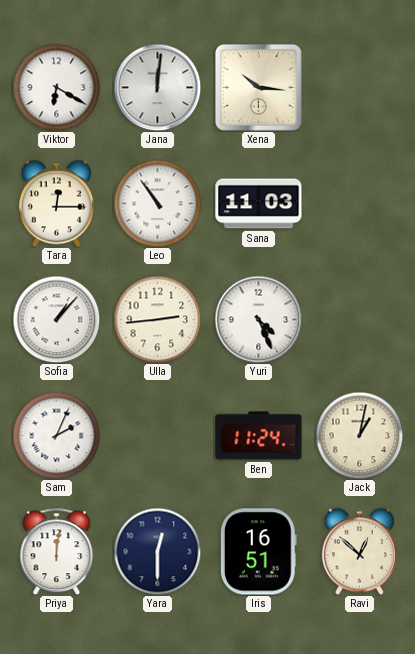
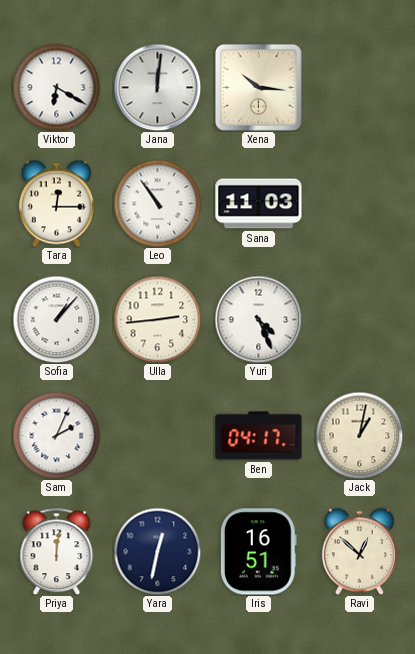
Ben: 11:24 -> 04:17 (259, 436)
Yara: 12:30 -> 12:32 (157, 551)
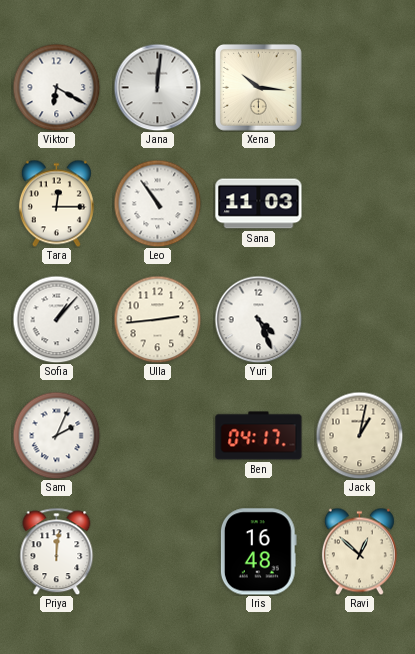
Yara: 12:32 -> none (157, 551)
Iris: 16:51 -> 16:48 (258, 552)
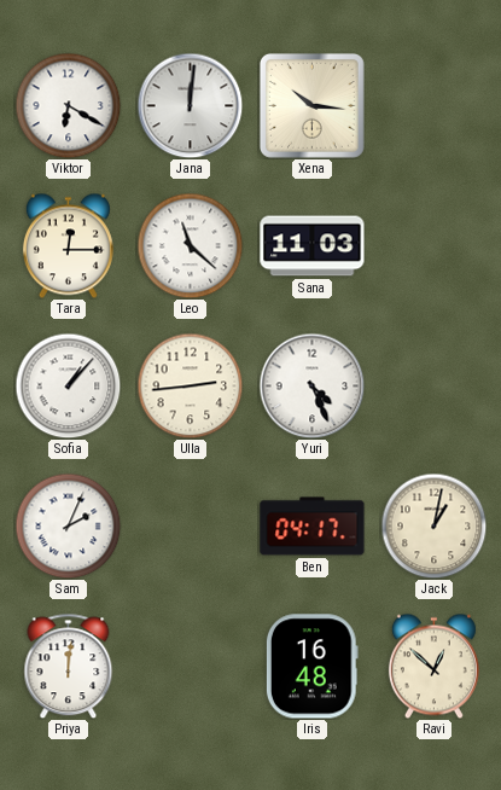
Leo: 10:54 -> 11:22 (190, 245)
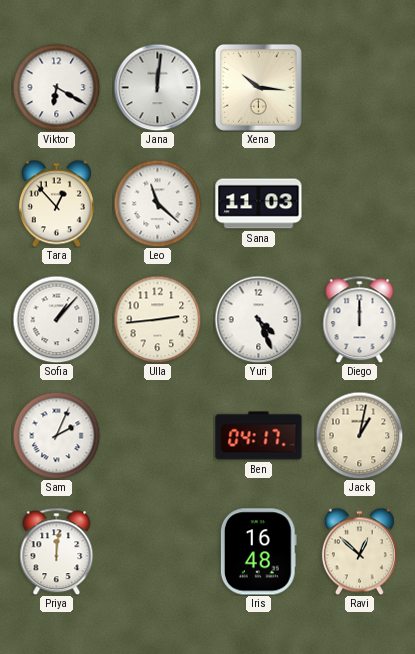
Tara: 12:15 -> 12:53 (56, 203)
Diego: none -> 12:00 (360, 319)
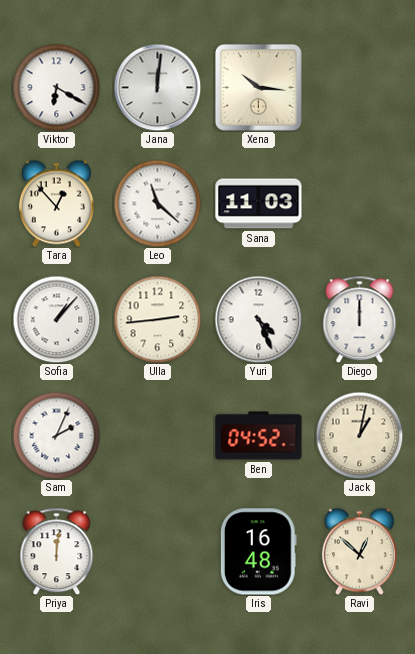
Ben: 04:17 -> 04:52 (259, 436)
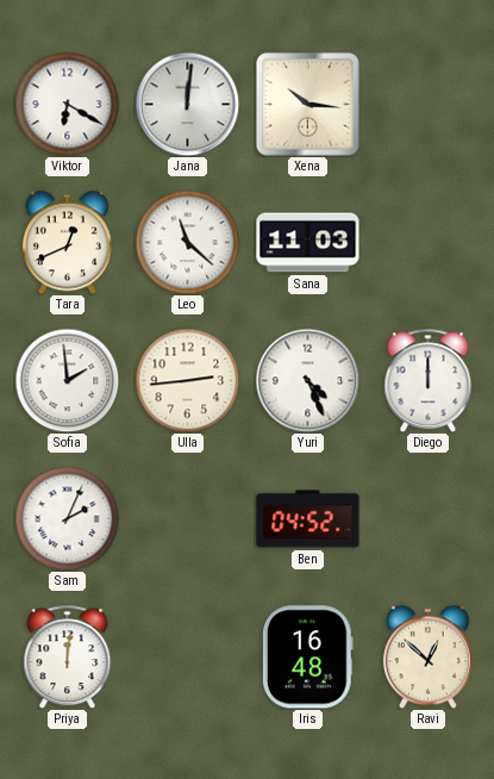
Tara: 12:53 -> 12:41 (67, 242)
Sofia: 1:07 -> 1:59 (67, 380)
Jack: 1:02 -> none (359, 435)
